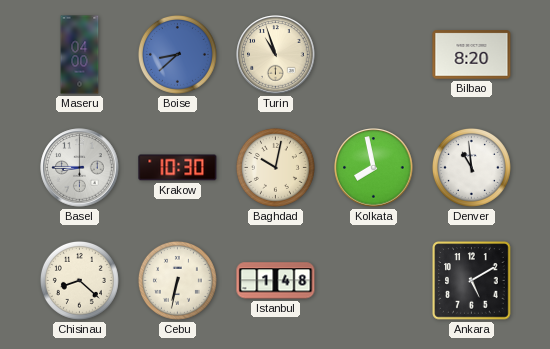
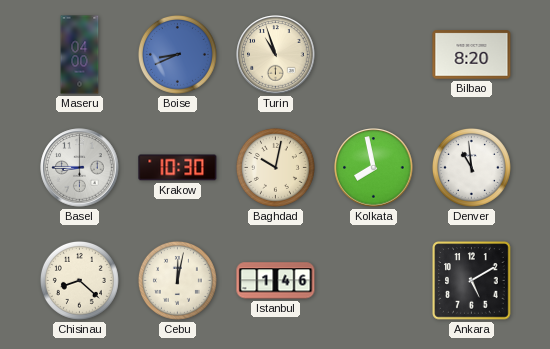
Boise: 8:38 -> 8:41 (177, 54)
Cebu: 6:32 -> 12:02 (177, 280)
Istanbul: 1:48 -> 1:46 (276, 281)
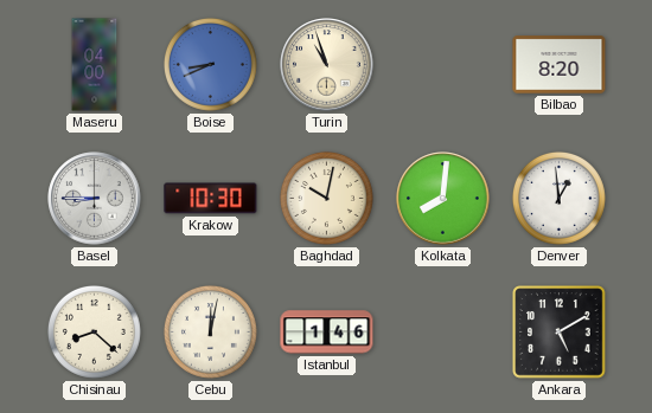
Kolkata: 7:58 -> 8:01 (443, 199)
Denver: 10:59 -> 12:59 (558, 198)
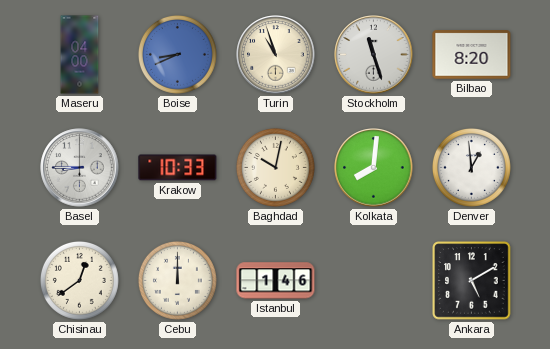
Stockholm: none -> 11:27 (374, 55)
Krakow: 10:30 -> 10:33 (178, 168)
Chisinau: 8:22 -> 12:39 (79, 280)
Cebu: 12:02 -> 12:00 (177, 280)
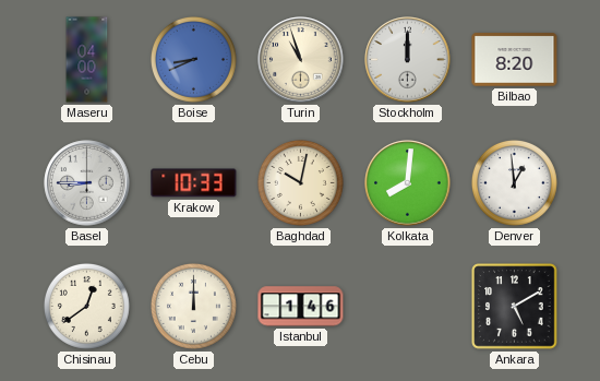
Stockholm: 11:27 -> 12:00 (408, 60)
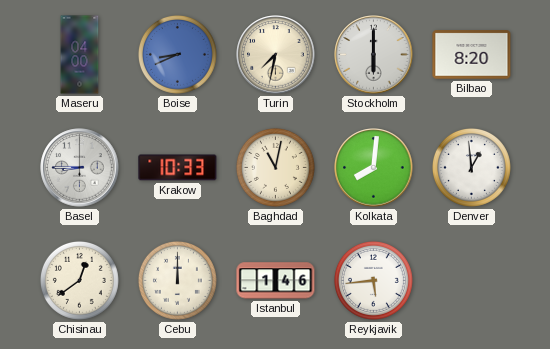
Turin: 10:57 -> 7:32 (276, 55)
Stockholm: 12:00 -> 6:00 (374, 55)
Baghdad: 10:02 -> 11:02 (275, 167)
Reykjavik: none -> 5:44 (373, 280)
Ankara: 5:10 -> none (515, 307)
